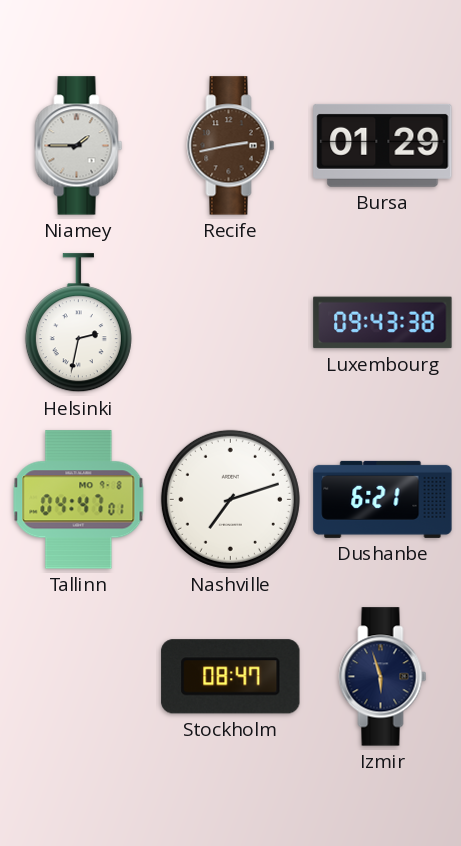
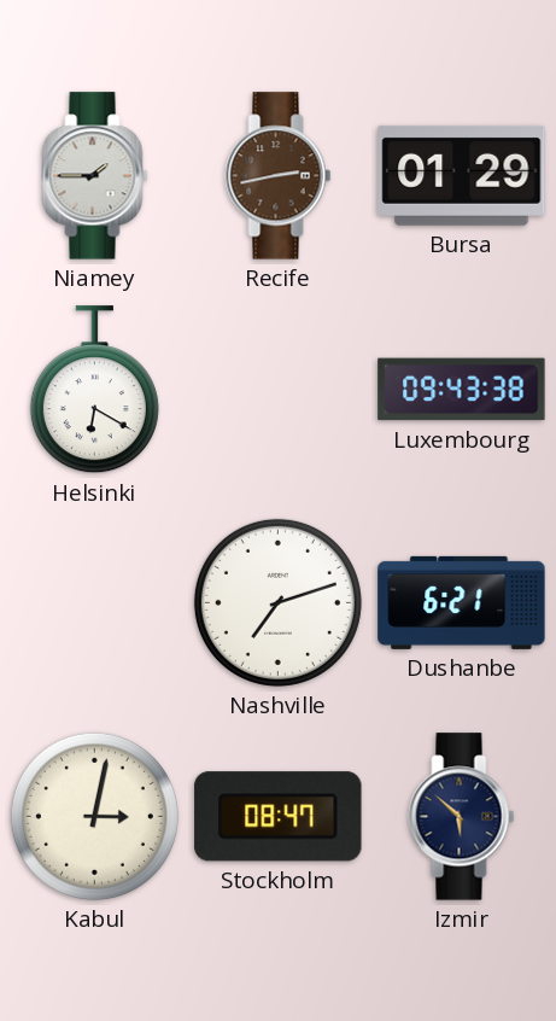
Helsinki: 2:32 -> 6:20 (94, 390)
Tallinn: 04:47 -> none (79, 500)
Kabul: none -> 3:02 (94, 816)
Izmir: 5:57 -> 5:52 (462, 817)
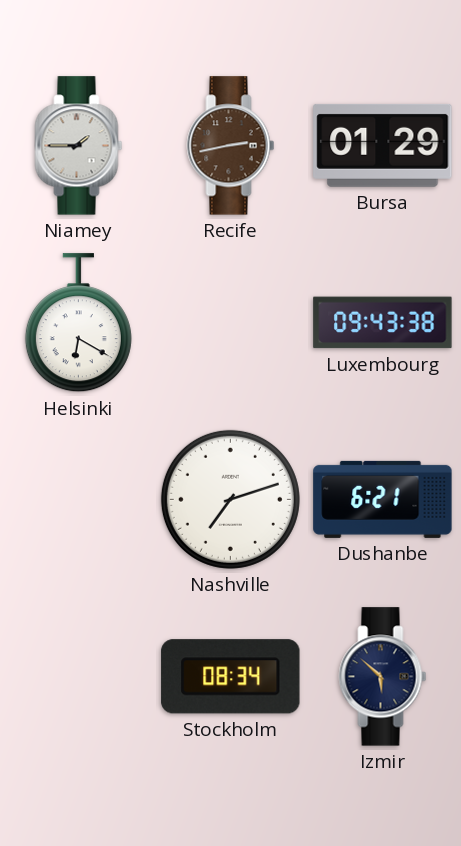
Kabul: 3:02 -> none (94, 816)
Stockholm: 08:47 -> 08:34 (231, 677)
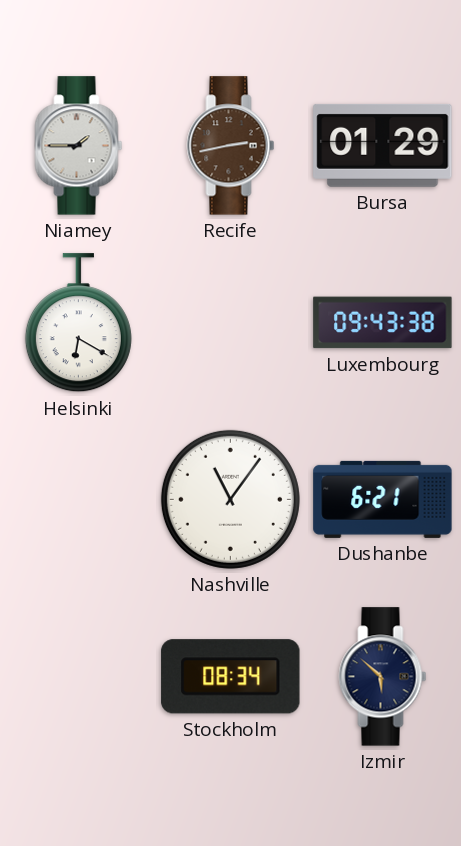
Nashville: 7:12 -> 11:06 (230, 499)
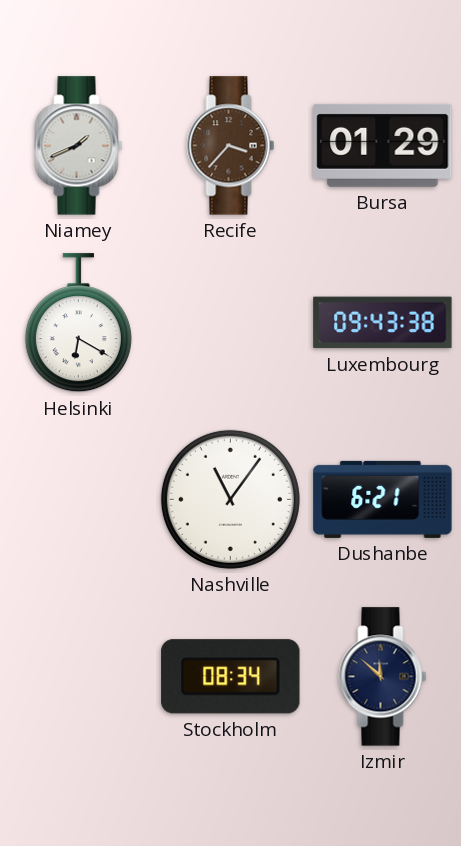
Niamey: 1:45 -> 1:41 (79, 146)
Recife: 2:43 -> 3:37 (231, 146)
Izmir: 5:52 -> 11:52 (383, 677)
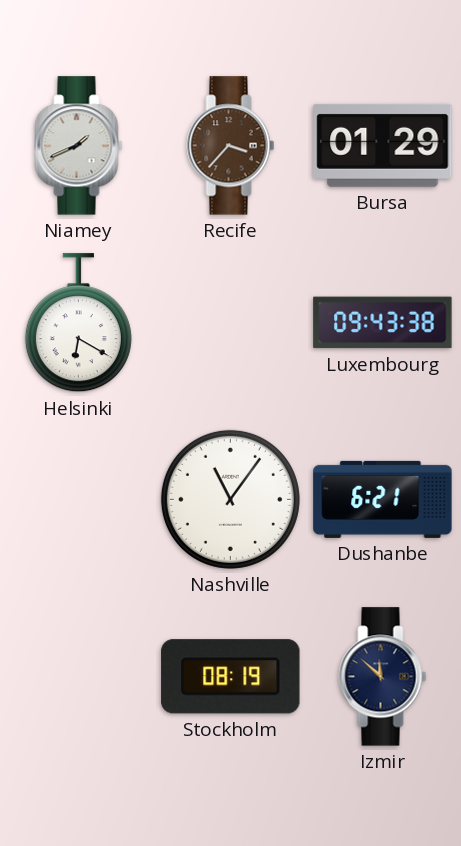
Stockholm: 08:34 -> 08:19 (231, 677)
